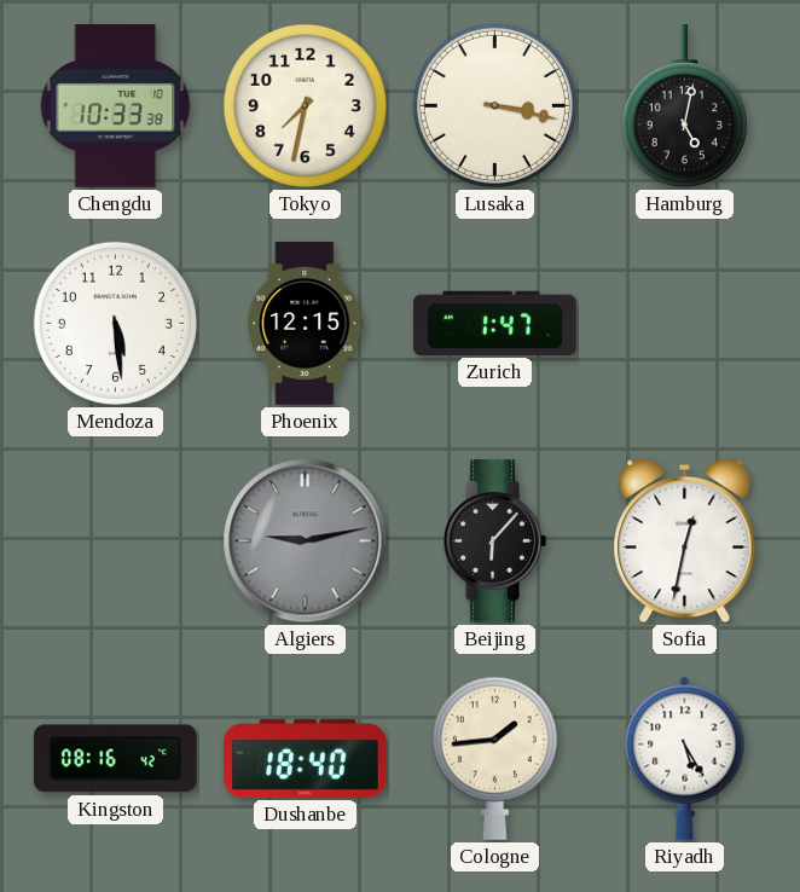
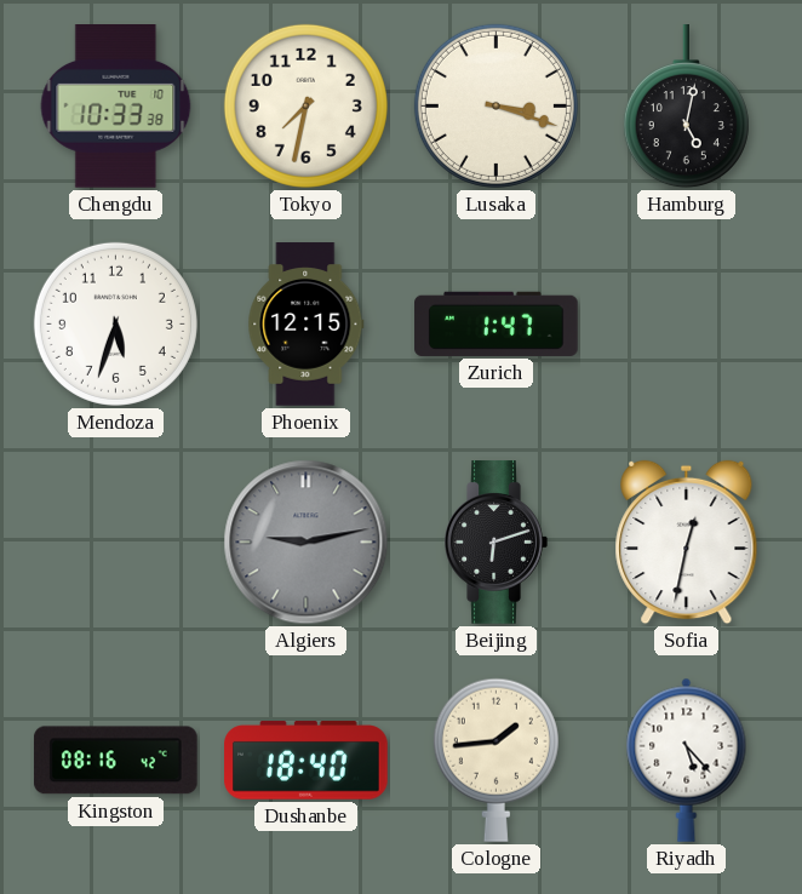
Lusaka: 3:17 -> 3:18 (495, 105)
Mendoza: 5:29 -> 5:33 (115, 323)
Beijing: 6:07 -> 6:12 (495, 543)
Riyadh: 5:25 -> 5:23 (687, 760)
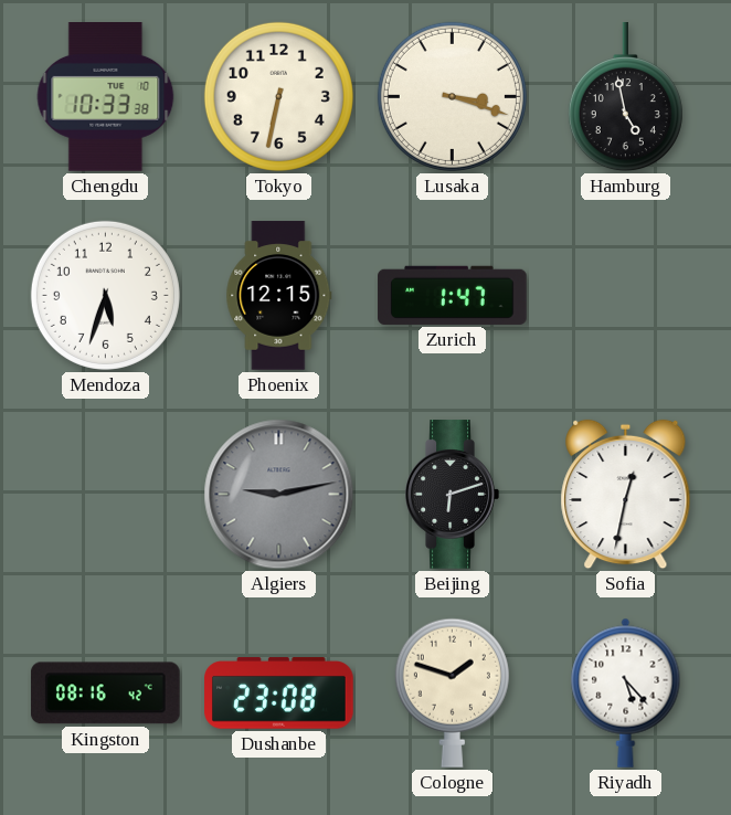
Tokyo: 7:32 -> 6:32 (278, 96)
Hamburg: 5:02 -> 4:58 (625, 98)
Dushanbe: 18:40 -> 23:08 (279, 694)
Cologne: 1:44 -> 1:48 (452, 692)
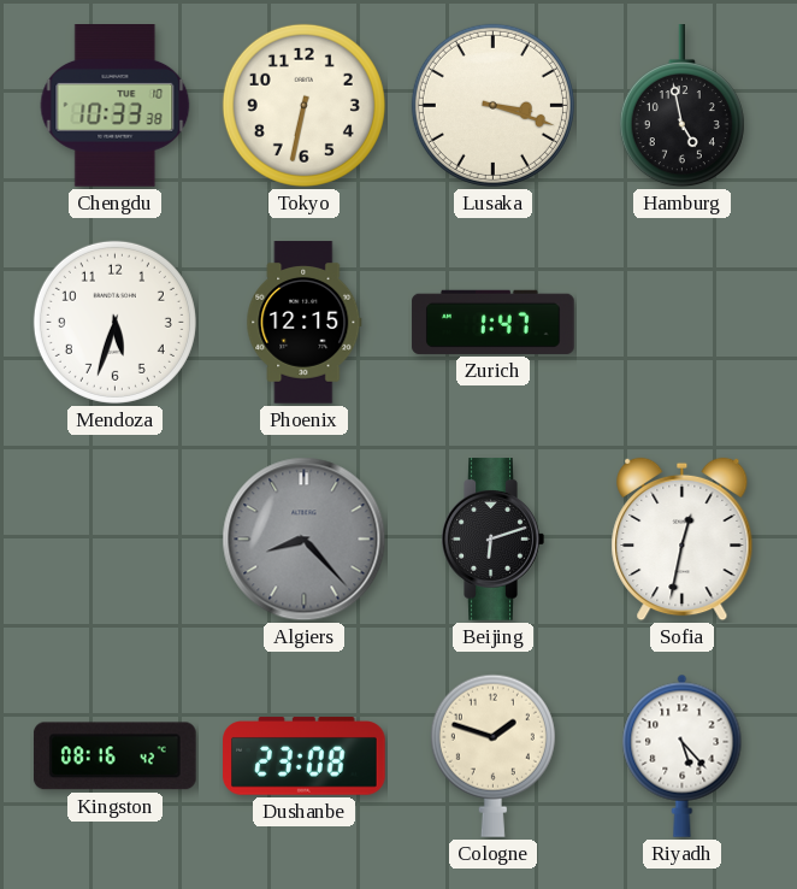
Algiers: 9:13 -> 8:23 (305, 540)
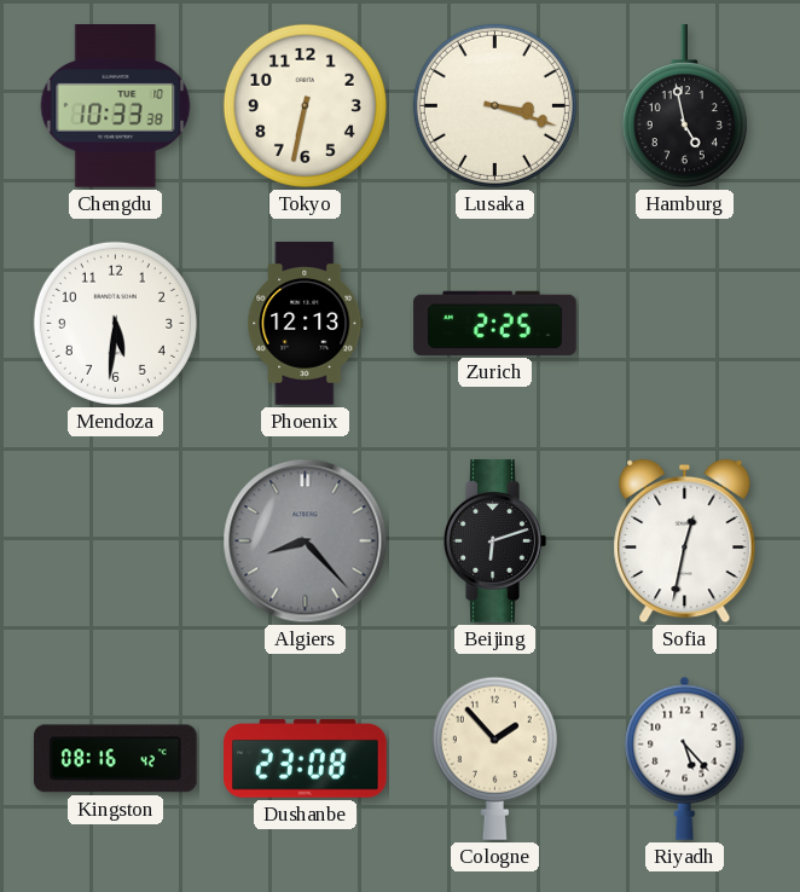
Mendoza: 5:33 -> 5:31 (115, 323)
Phoenix: 12:15 -> 12:13 (306, 324)
Zurich: 1:47 -> 2:25 (495, 323)
Cologne: 1:48 -> 1:53 (494, 758)
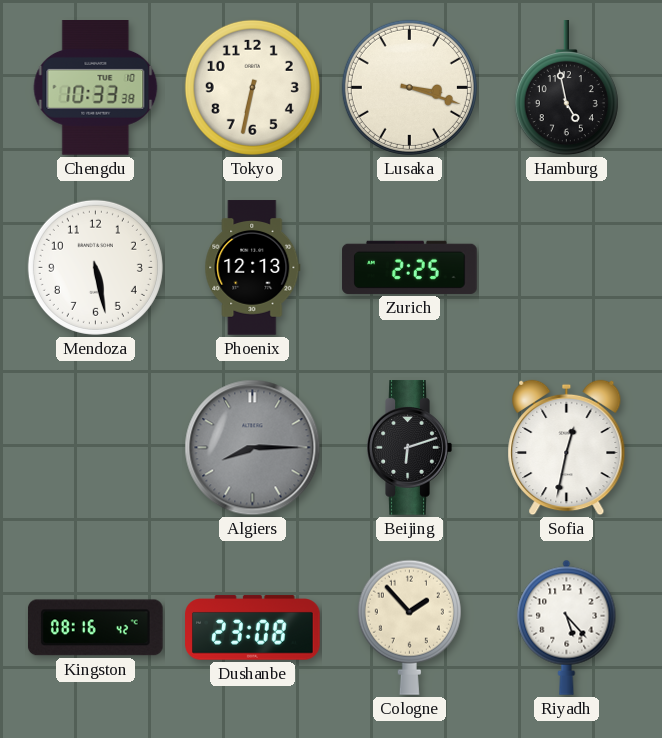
Mendoza: 5:31 -> 5:28 (95, 267)
Algiers: 8:23 -> 8:15 (253, 448)
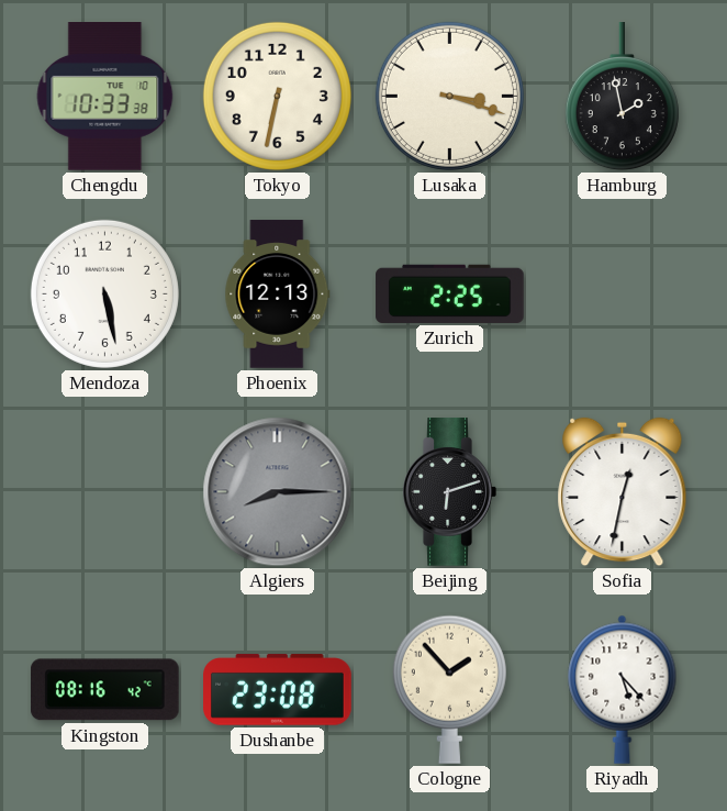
Hamburg: 4:58 -> 1:58 (622, 98)
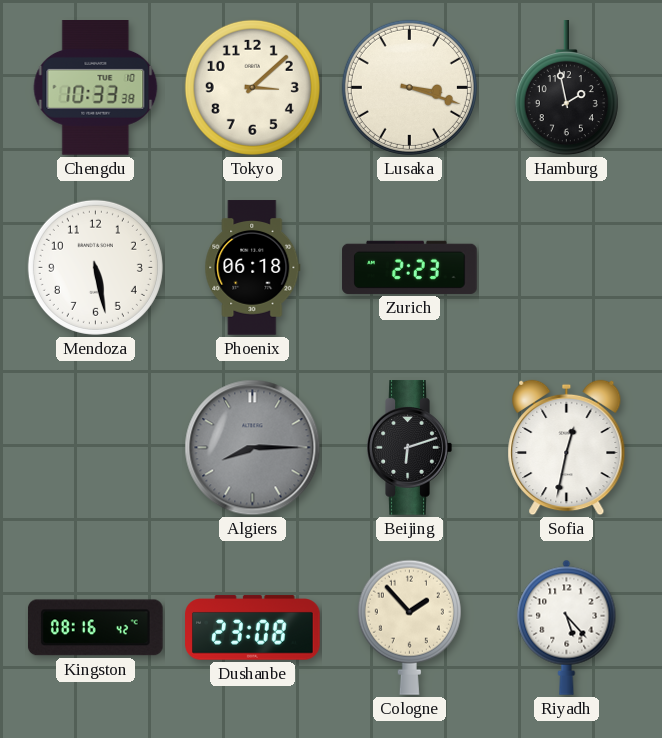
Tokyo: 6:32 -> 3:08 (252, 87)
Phoenix: 12:13 -> 06:18 (253, 268)
Zurich: 2:25 -> 2:23 (410, 267)
